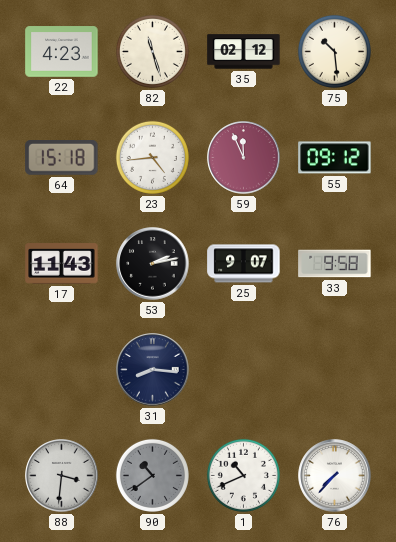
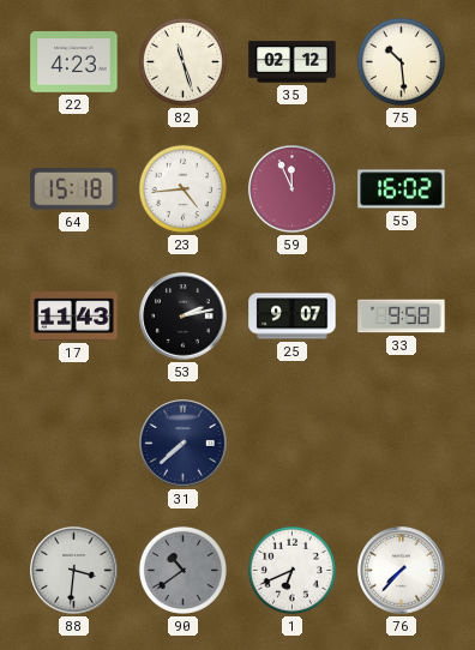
55: 09:12 -> 16:02 (402, 189)
31: 8:16 -> 7:38 (184, 444)
1: 10:41 -> 6:41 (291, 570)
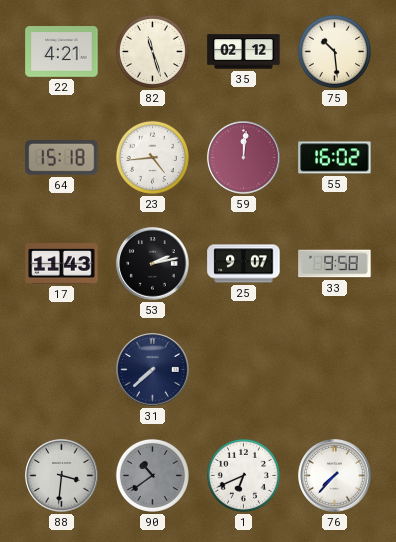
22: 4:23 -> 4:21 (62, 52)
59: 11:56 -> 12:01 (244, 158)
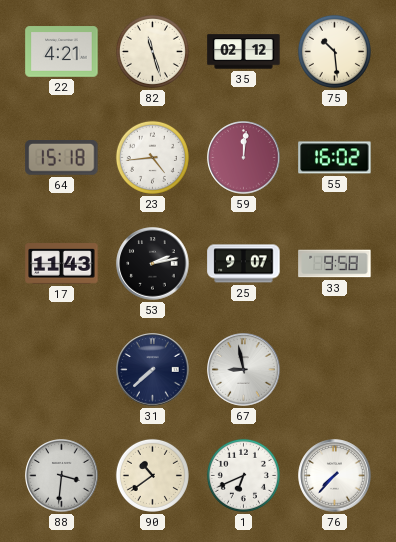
67: none -> 8:58 (244, 370)
90 dial: grey -> cream (152, 475)
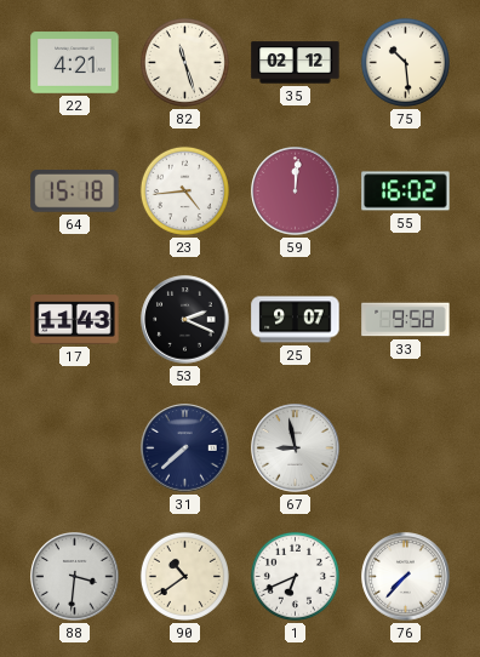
53: 2:13 -> 2:19 (185, 320)
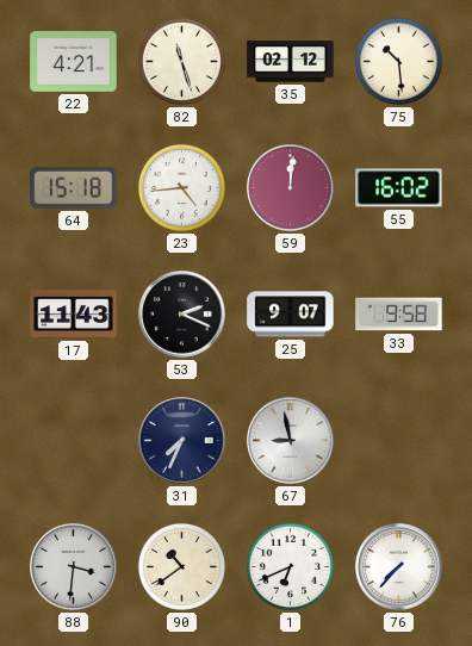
31: 7:38 -> 7:34 (182, 441)
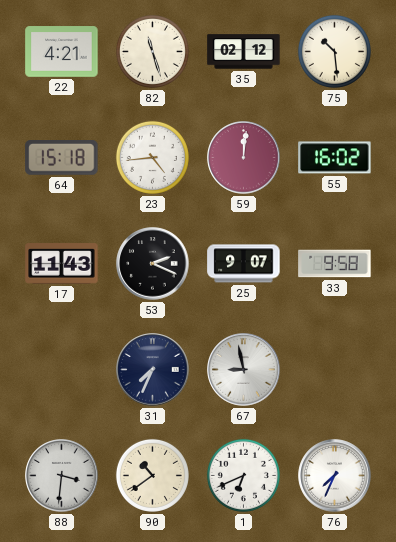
76: 7:37 -> 7:34 (335, 476)
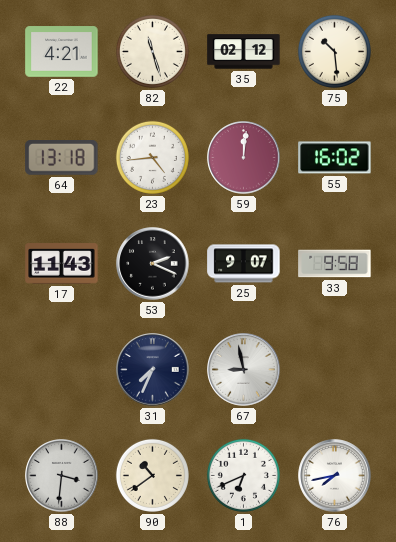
64: 15:18 -> 13:18 (62, 158)
76: 7:34 -> 7:43 (335, 476)
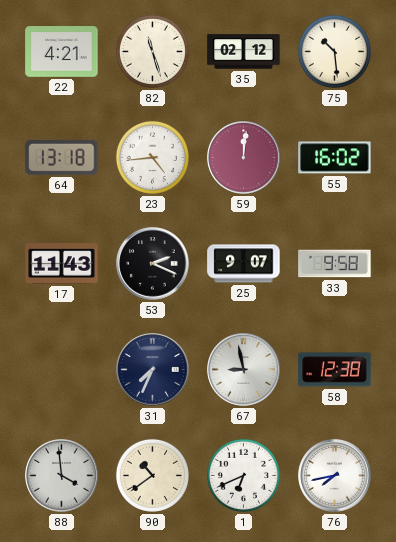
58: none -> 12:38 (335, 370)
88: 3:31 -> 3:59 (62, 476)
